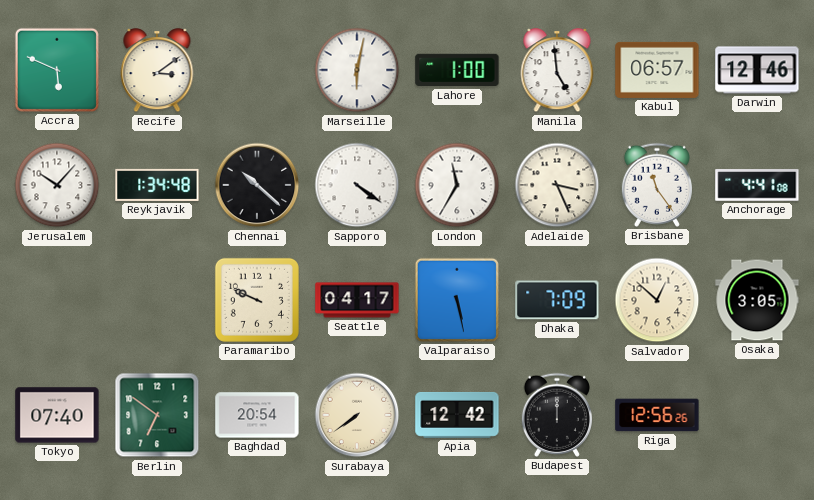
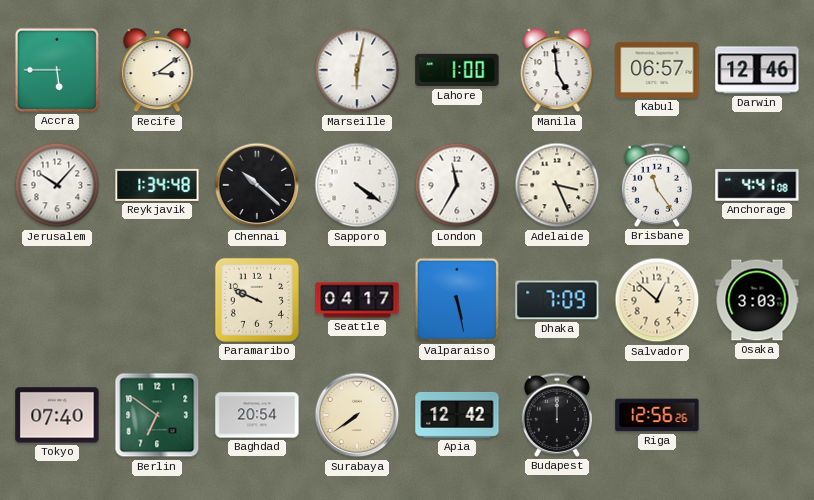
Accra: 5:49 -> 5:45 (57, 70)
Osaka: 3:05 -> 3:03 (757, 300)
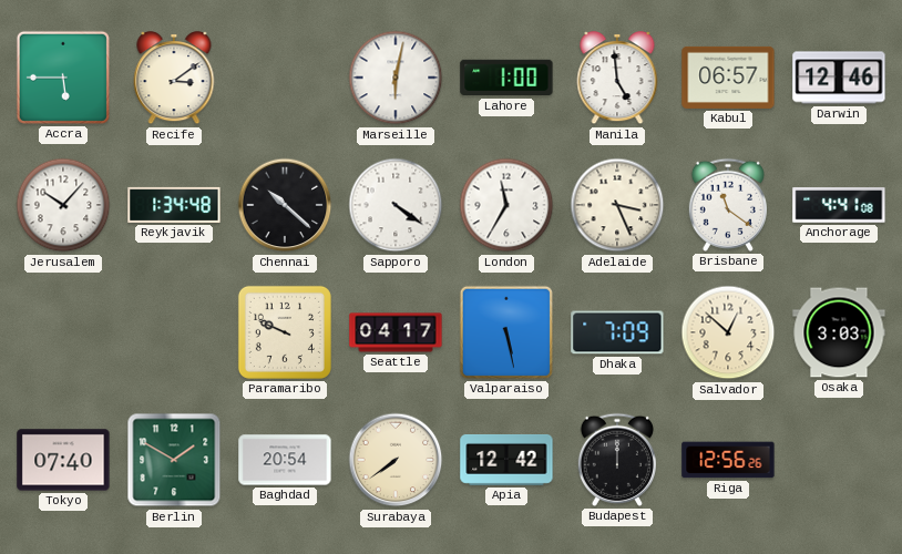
Brisbane: 11:24 -> 11:21 (728, 205)
Berlin: 6:51 -> 1:50 (174, 460)
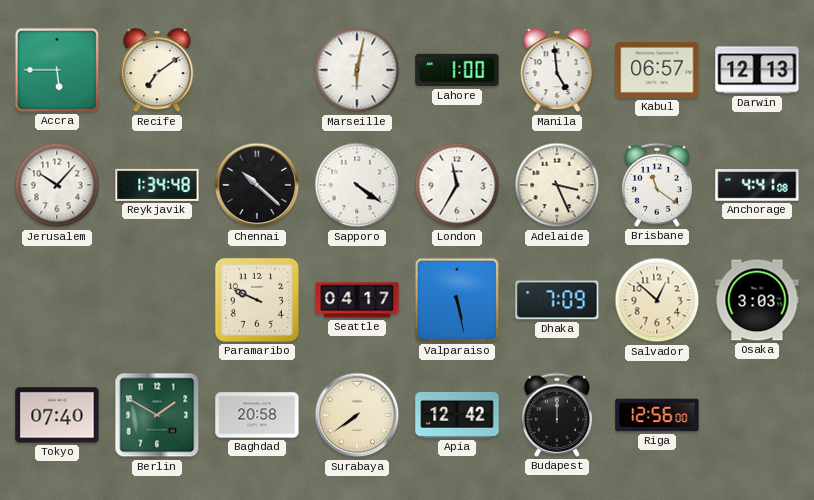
Recife: 3:09 -> 7:09 (157, 71)
Darwin: 12:46 -> 12:13 (757, 70)
Baghdad: 20:54 -> 20:58 (257, 415)
Riga: 12:56:26 -> 12:56:00 (657, 415)
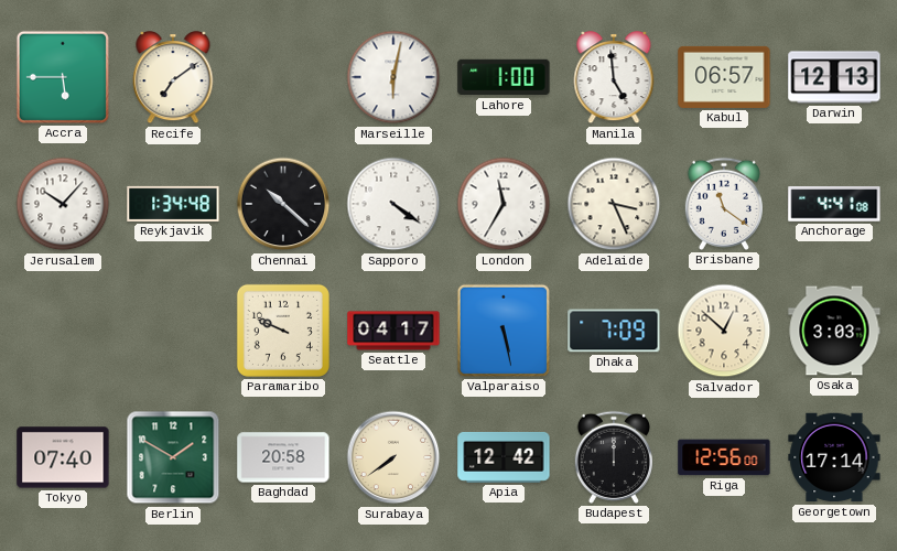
Georgetown: none -> 17:14 (834, 457)
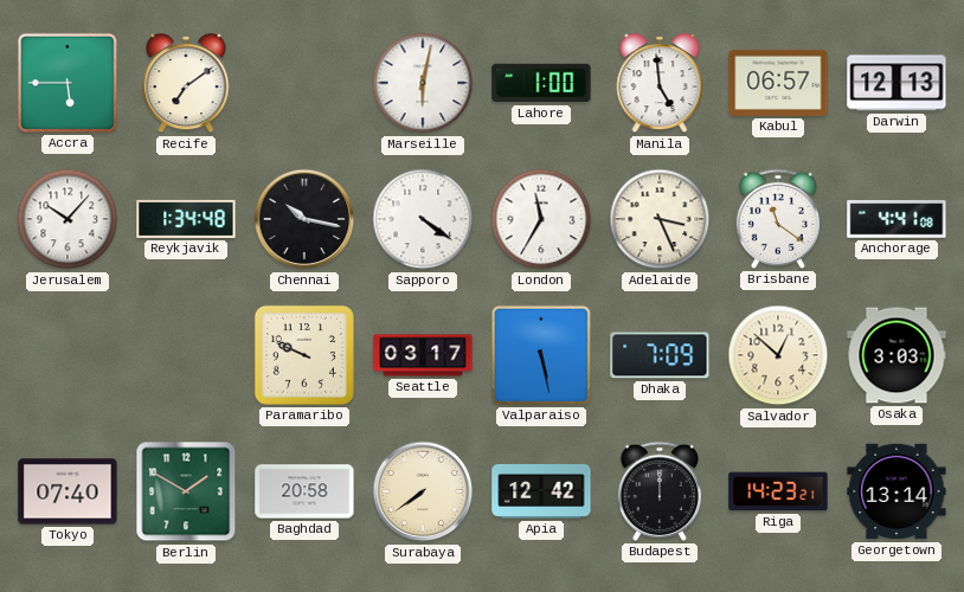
Chennai: 10:22 -> 10:17 (304, 219)
Seattle: 04:17 -> 03:17 (423, 355)
Riga: 12:56 -> 14:23 (778, 491)
Georgetown: 17:14 -> 13:14 (896, 491)
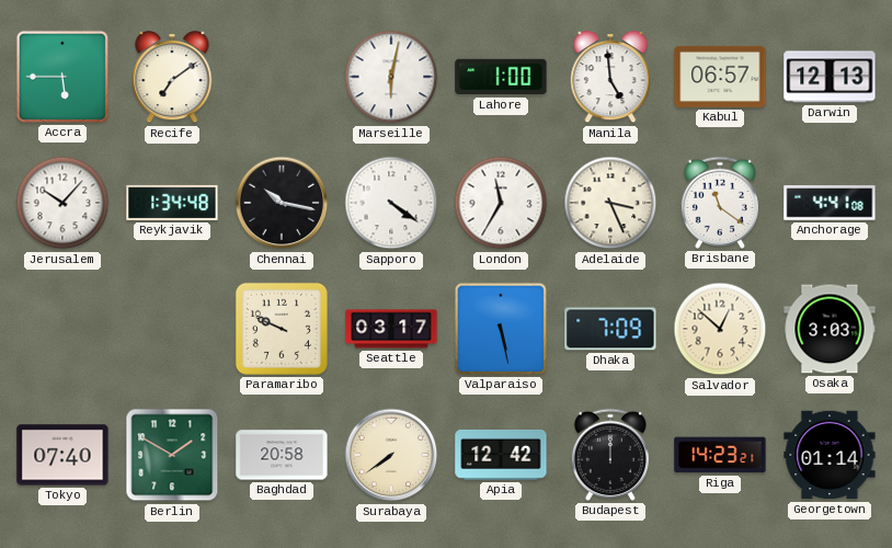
Georgetown: 13:14 -> 01:14 (830, 455)
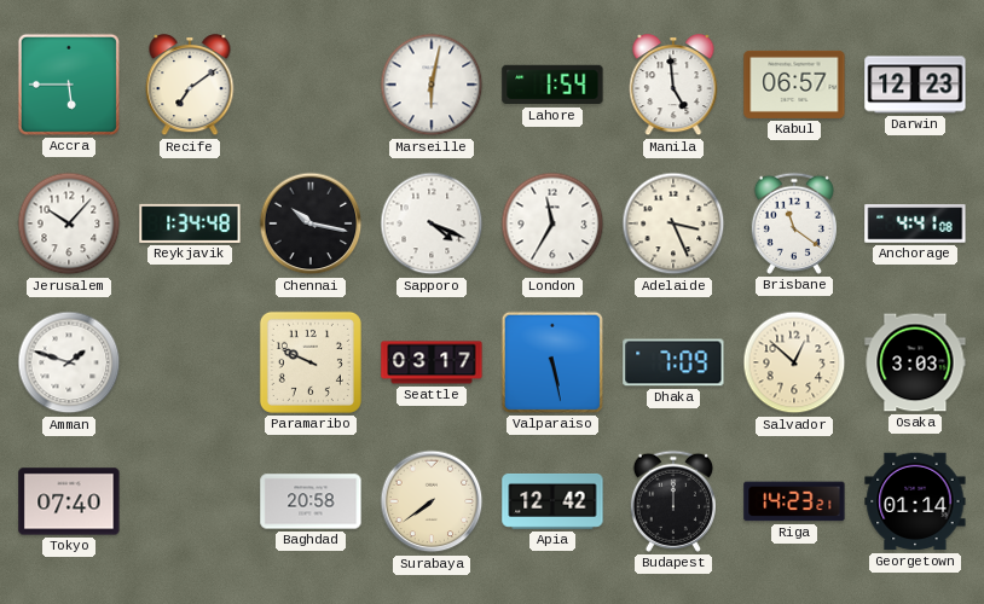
Lahore: 1:00 -> 1:54 (552, 85)
Darwin: 12:13 -> 12:23 (915, 85)
Sapporo: 4:21 -> 4:19 (432, 223)
Amman: none -> 1:48 (69, 362)
Berlin: 1:50 -> none (172, 455)
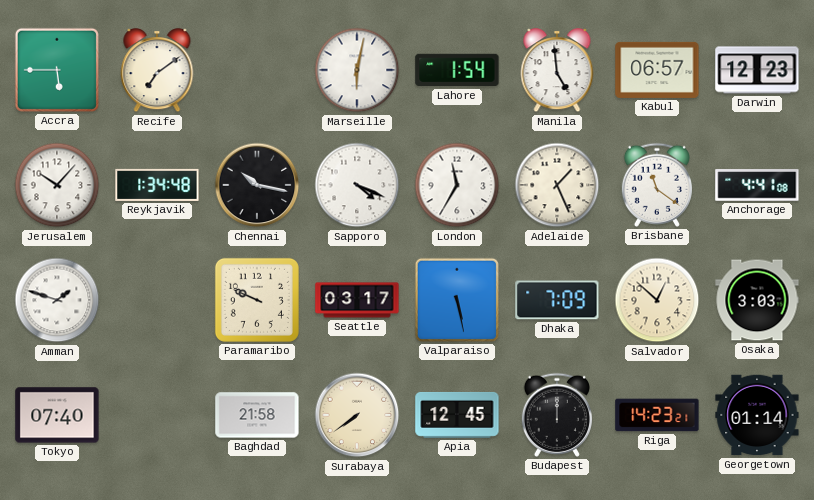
Adelaide: 3:26 -> 1:26 (557, 185)
Baghdad: 20:58 -> 21:58 (257, 415)
Apia: 12:42 -> 12:45 (457, 415)
